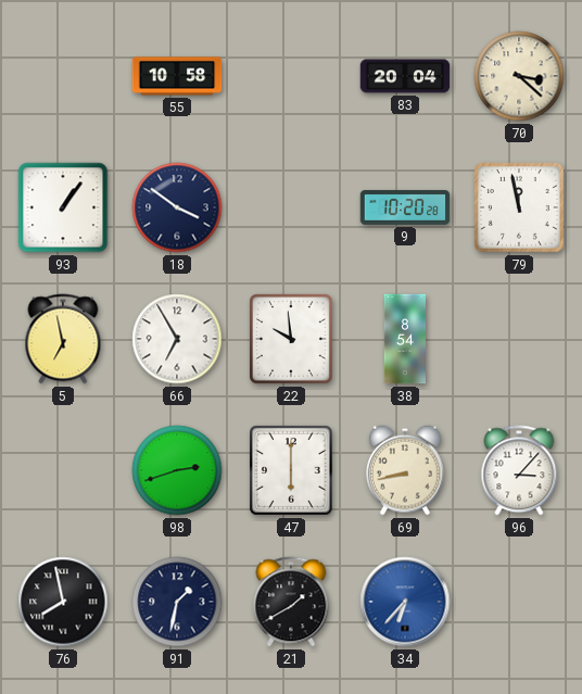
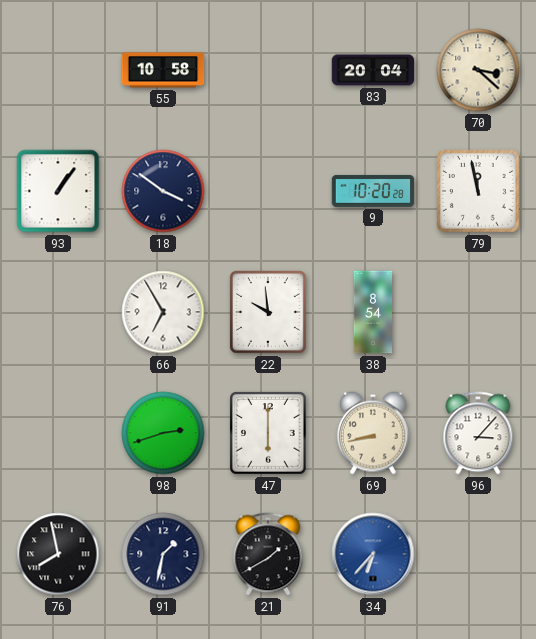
5: 6:58 -> none (63, 339)
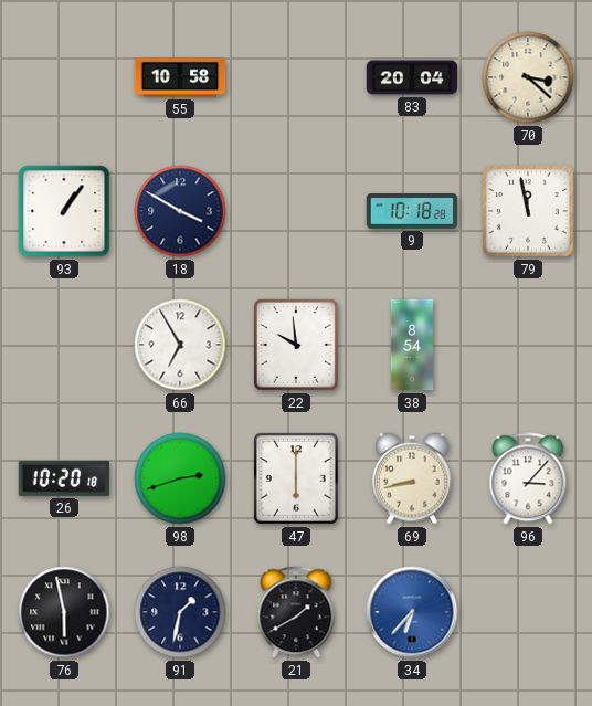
18: 3:51 -> 3:50 (180, 211)
9: 10:20 -> 10:18 (412, 211)
26: none -> 10:20 (64, 478)
76: 7:58 -> 5:58 (64, 612)
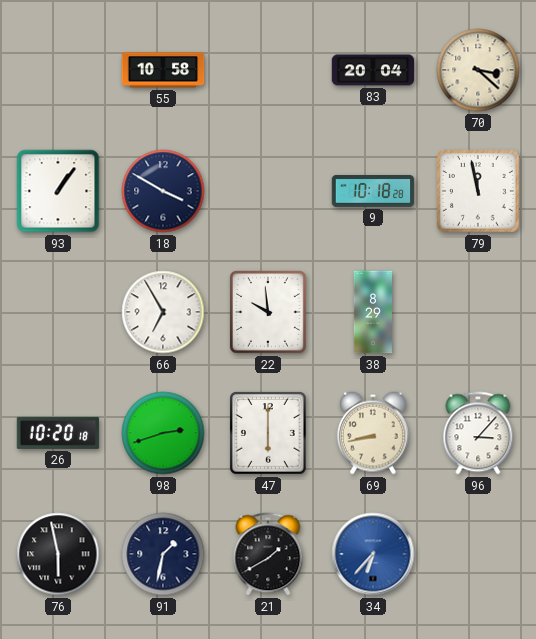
38: 8:54 -> 8:29 (372, 312)
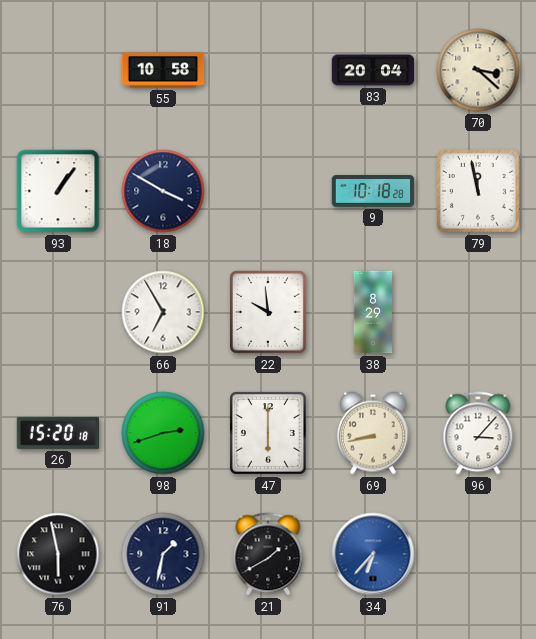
26: 10:20 -> 15:20 (58, 433)
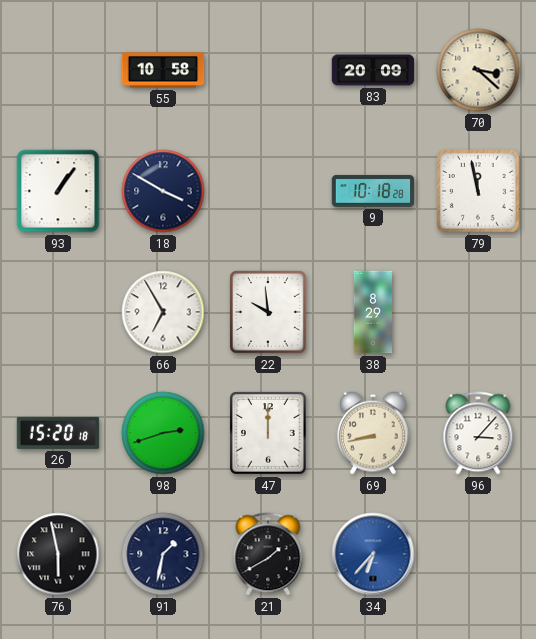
83: 20:04 -> 20:09 (373, 70)
47: 6:00 -> 12:00 (269, 434)
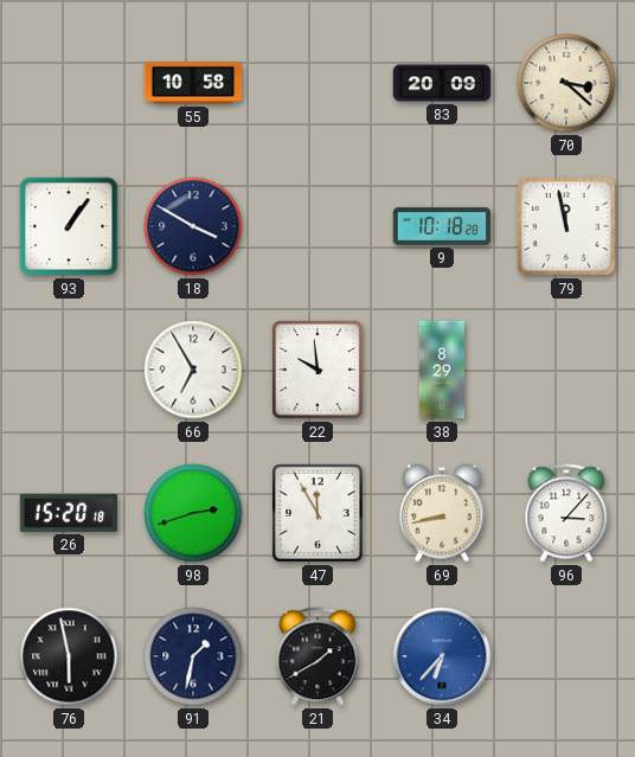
47: 12:00 -> 11:55 (319, 514)
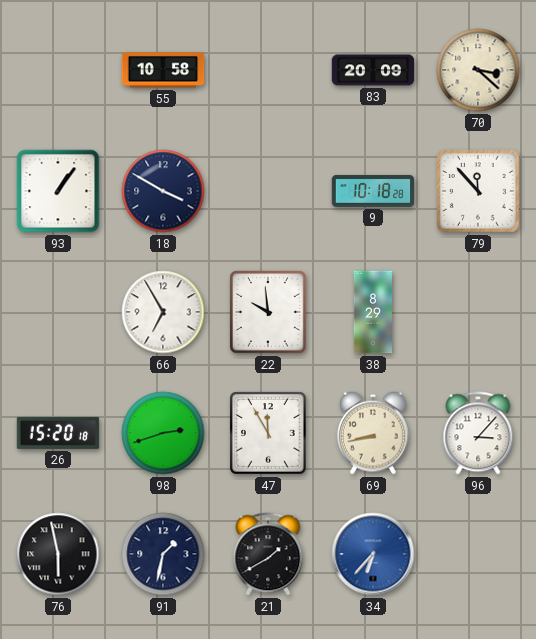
79: 11:58 -> 11:53 (479, 192)
